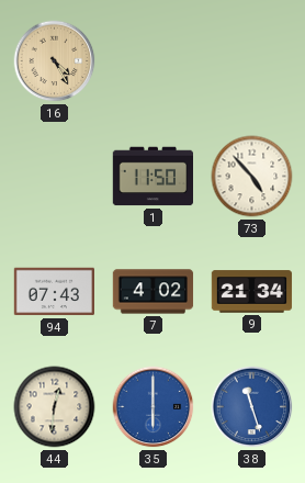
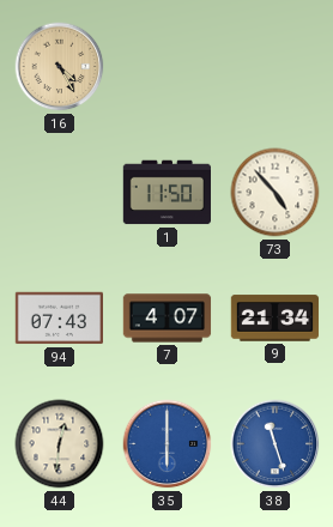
7: 4:02 -> 4:07 (168, 319)
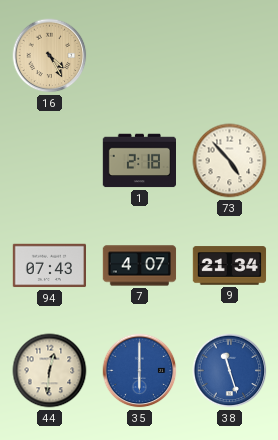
1: 11:50 -> 2:18 (140, 161)
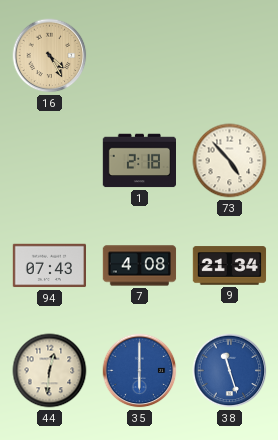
7: 4:07 -> 4:08 (140, 266)
